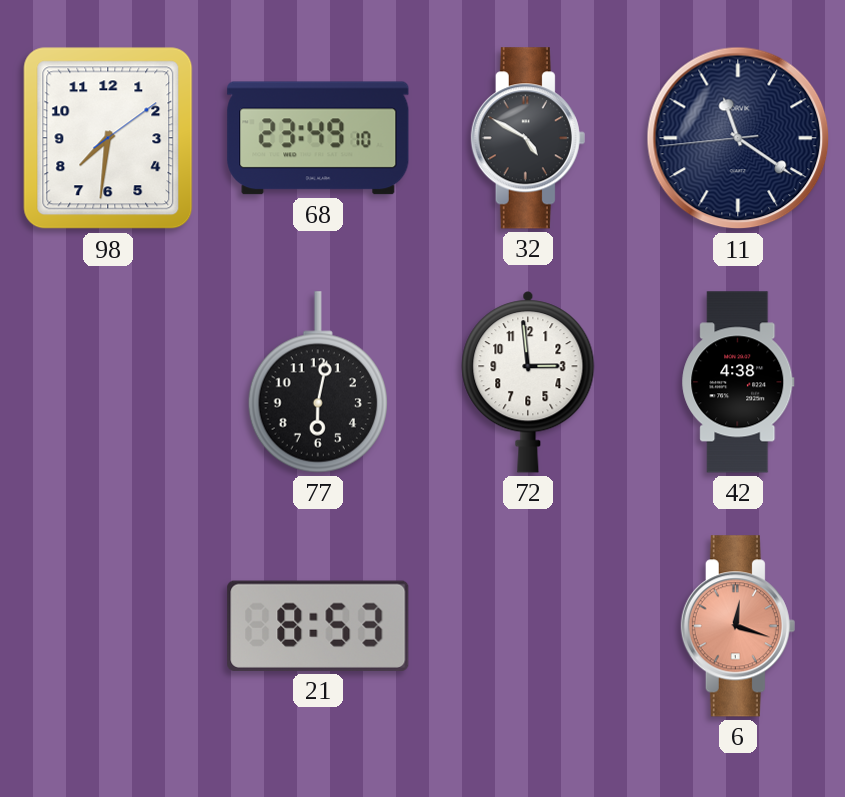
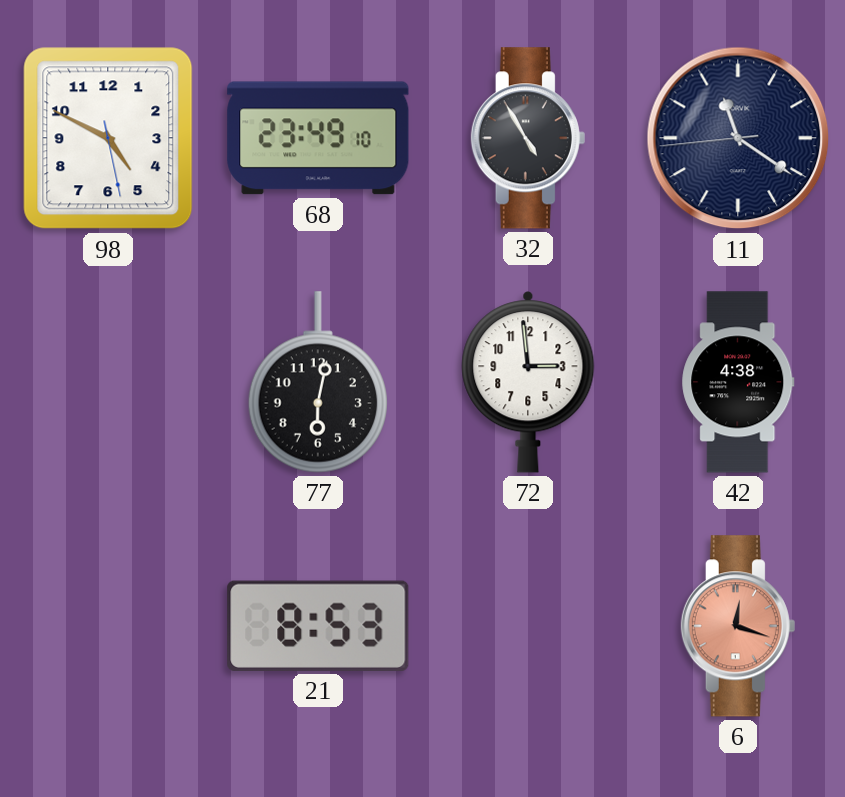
98: 7:31 -> 4:49 (108, 138)
32: 4:50 -> 4:55 (528, 138)
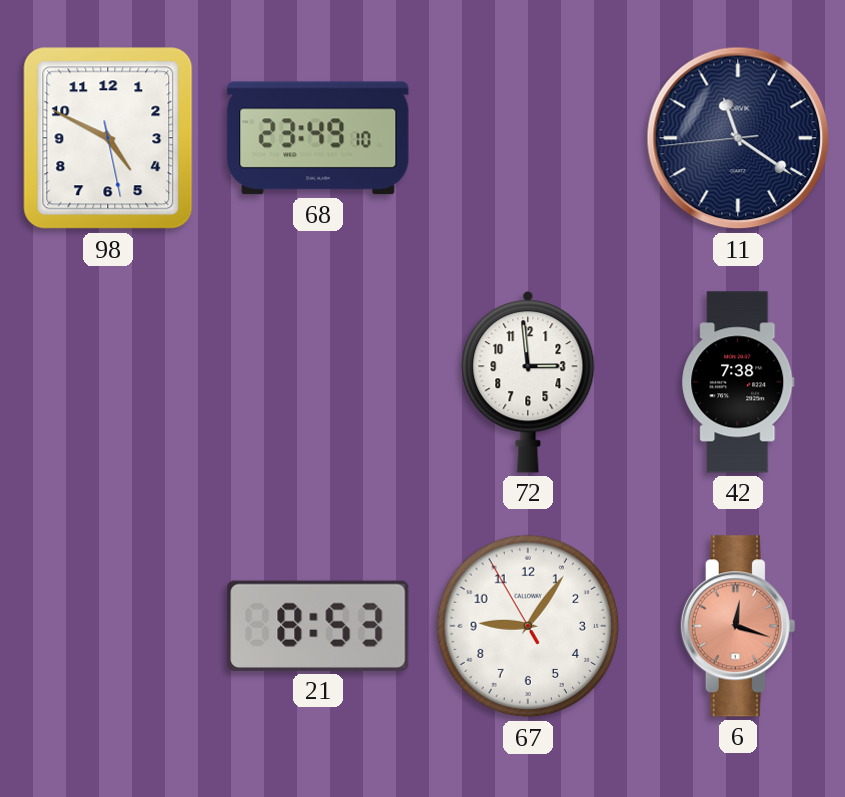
32: 4:55 -> none (528, 138)
77: 6:02 -> none (318, 382)
42: 4:38 -> 7:38 (738, 382)
67: none -> 9:05 (528, 626)
